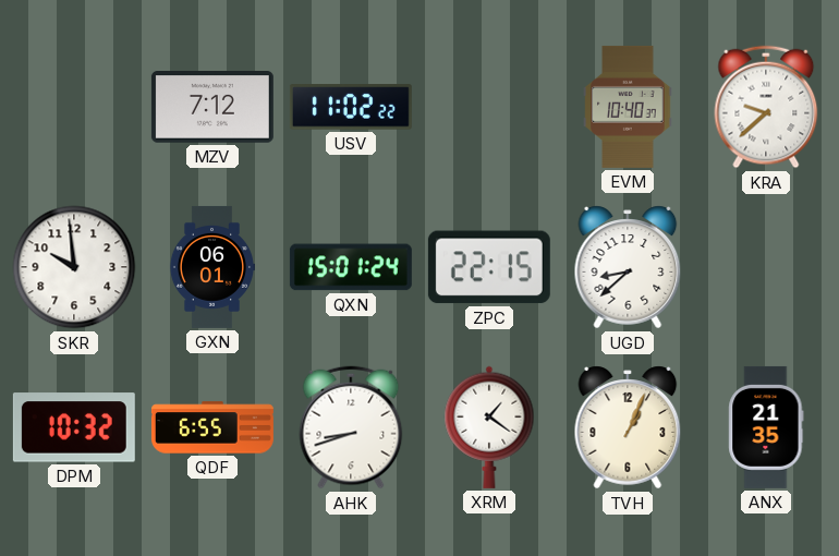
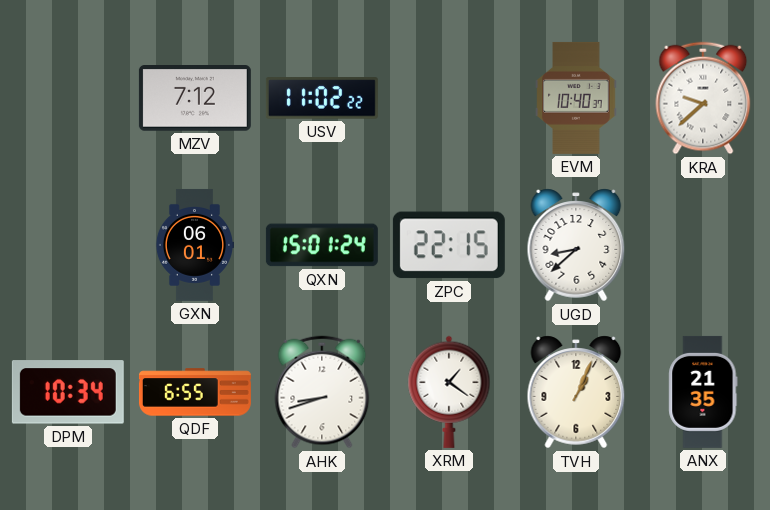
SKR: 9:59 -> none (74, 267)
DPM: 10:32 -> 10:34 (68, 392)
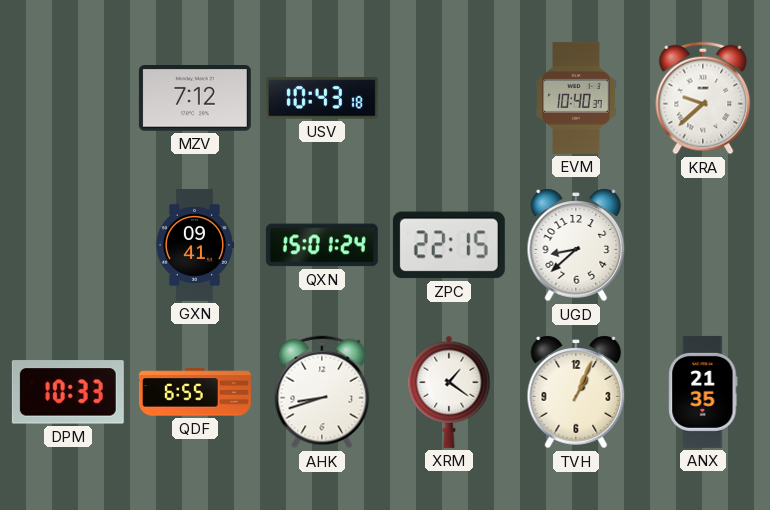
USV: 11:02 -> 10:43 (322, 98)
GXN: 06:01 -> 09:41 (194, 245)
DPM: 10:34 -> 10:33 (68, 392)
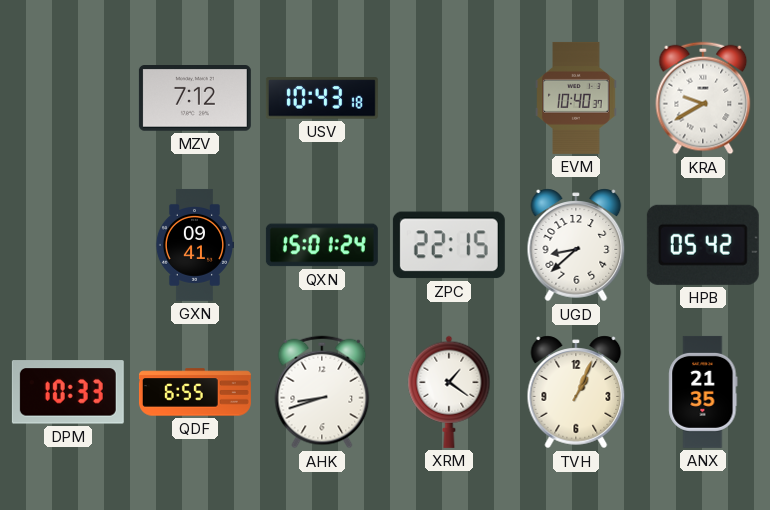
KRA: 9:38 -> 9:40 (703, 98)
HPB: none -> 05:42 (703, 245)
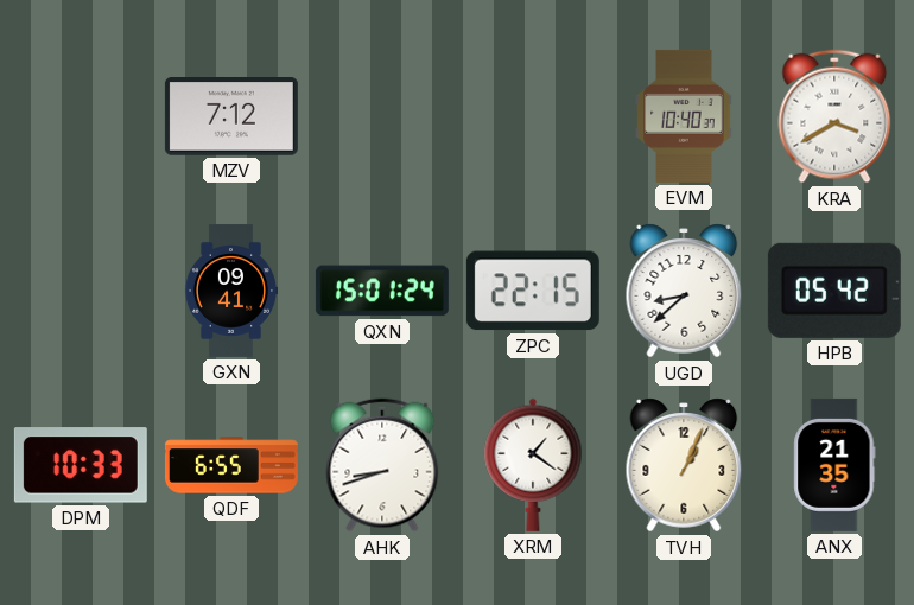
USV: 10:43 -> none (322, 98)
KRA: 9:40 -> 3:40 (834, 116)
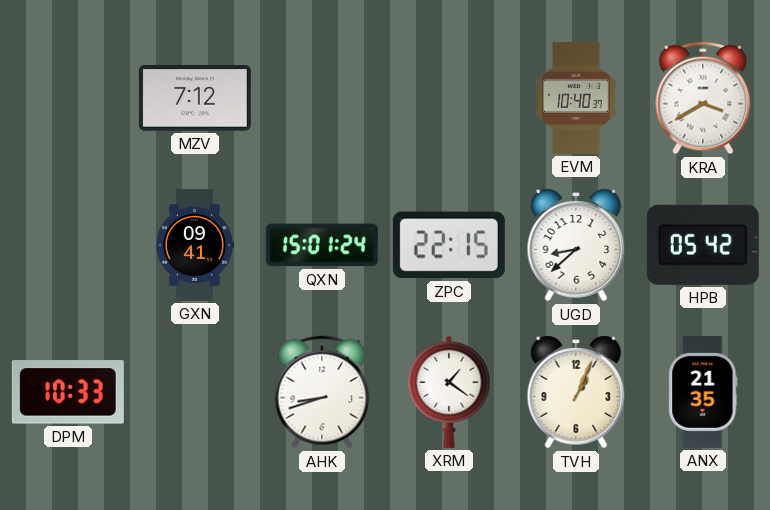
QDF: 6:55 -> none (231, 465)
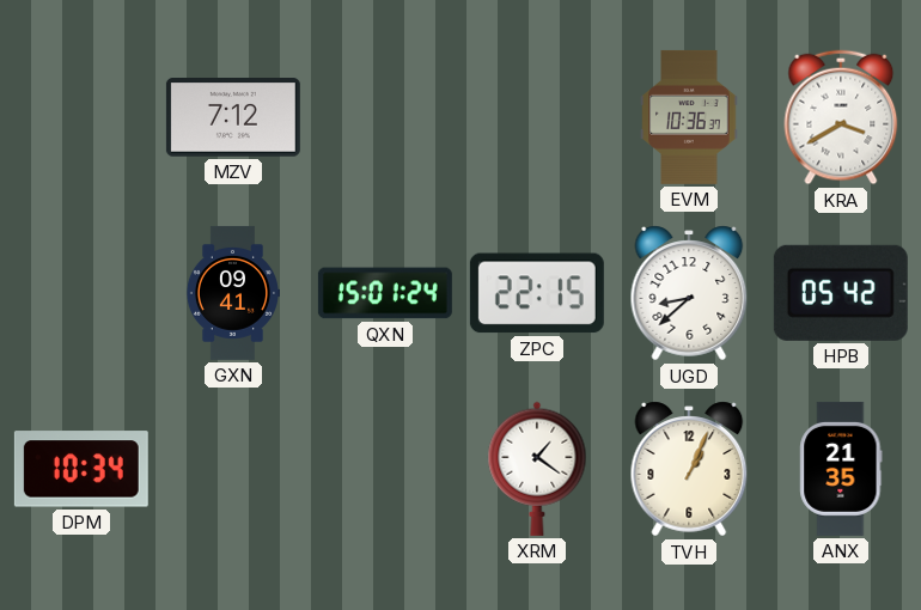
EVM: 10:40 -> 10:36 (689, 117)
DPM: 10:33 -> 10:34 (81, 469)
AHK: 8:42 -> none (322, 392)
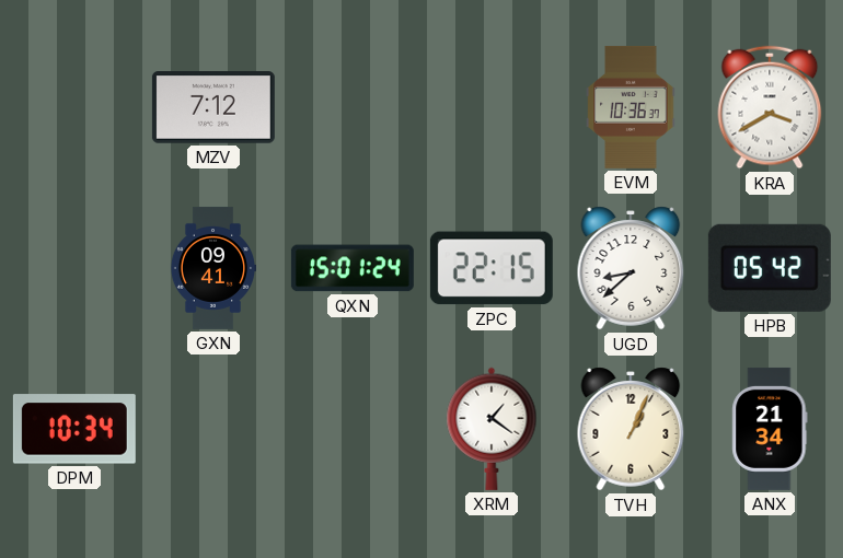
ANX: 21:35 -> 21:34 (770, 429)
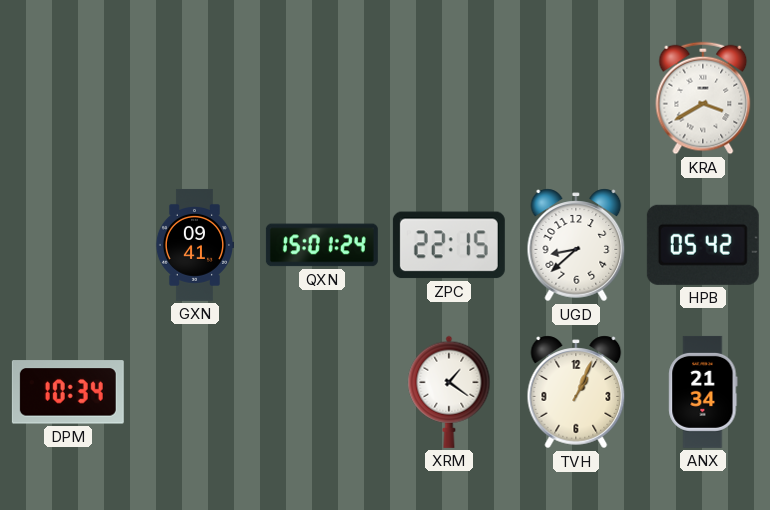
MZV: 7:12 -> none (213, 108)
EVM: 10:36 -> none (631, 107)
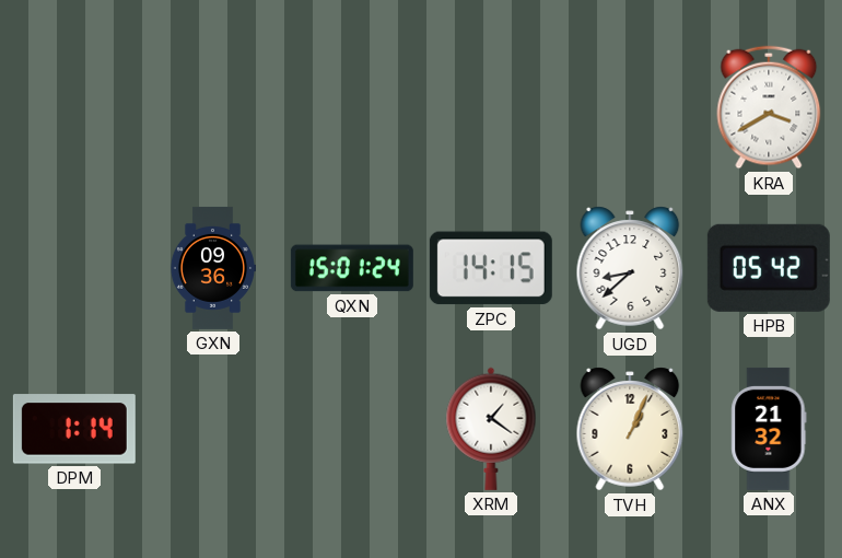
GXN: 09:41 -> 09:36 (212, 268)
ZPC: 22:15 -> 14:15 (491, 268)
DPM: 10:34 -> 1:14 (74, 429)
ANX: 21:34 -> 21:32 (769, 429)
